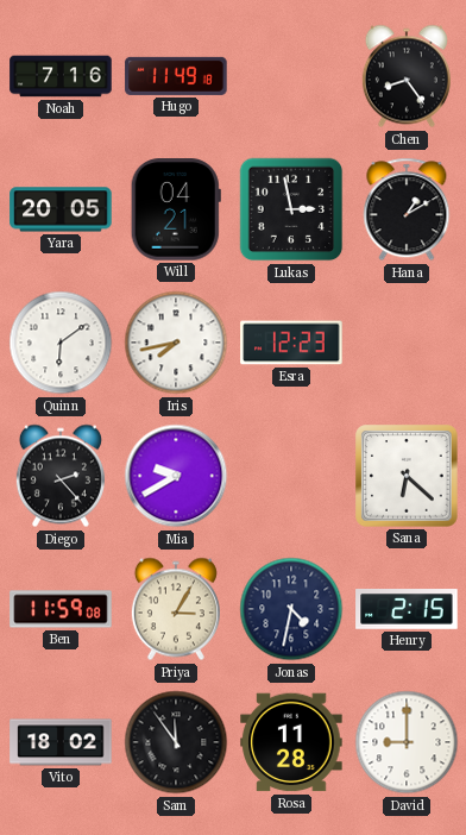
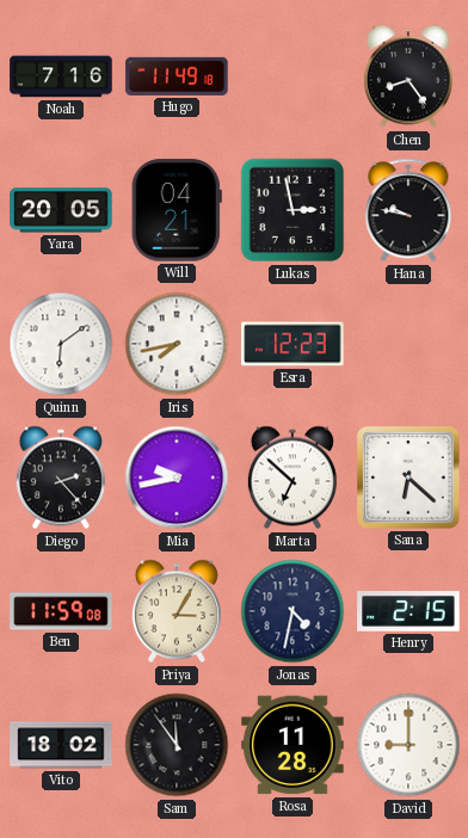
Hana: 1:10 -> 9:47 (408, 210)
Mia: 9:40 -> 9:43 (177, 477)
Marta: none -> 6:52 (292, 477)
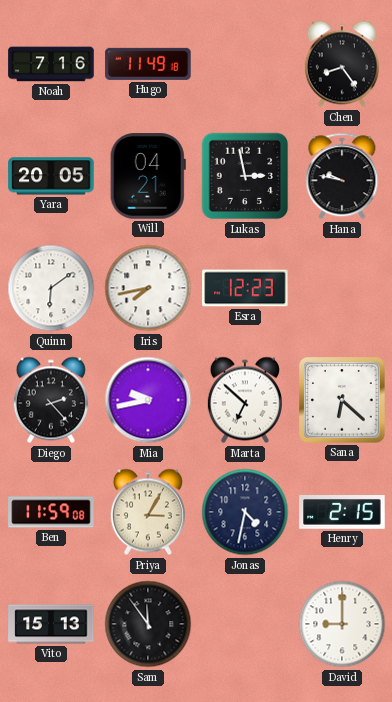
Vito: 18:02 -> 15:13 (51, 624)
Rosa: 11:28 -> none (292, 745)
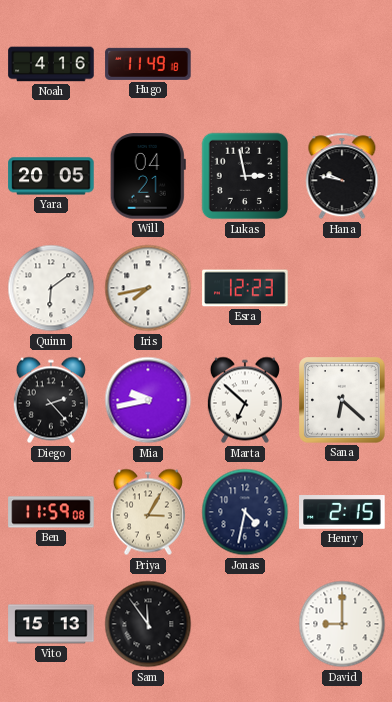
Noah: 7:16 -> 4:16 (51, 64)
Chen: 8:24 -> none (342, 64)
